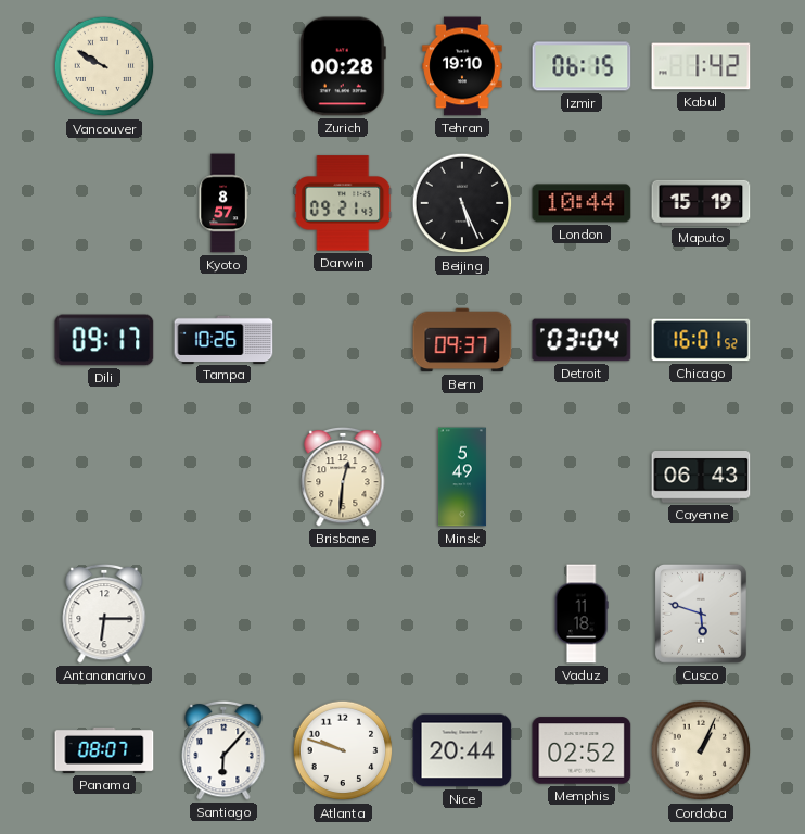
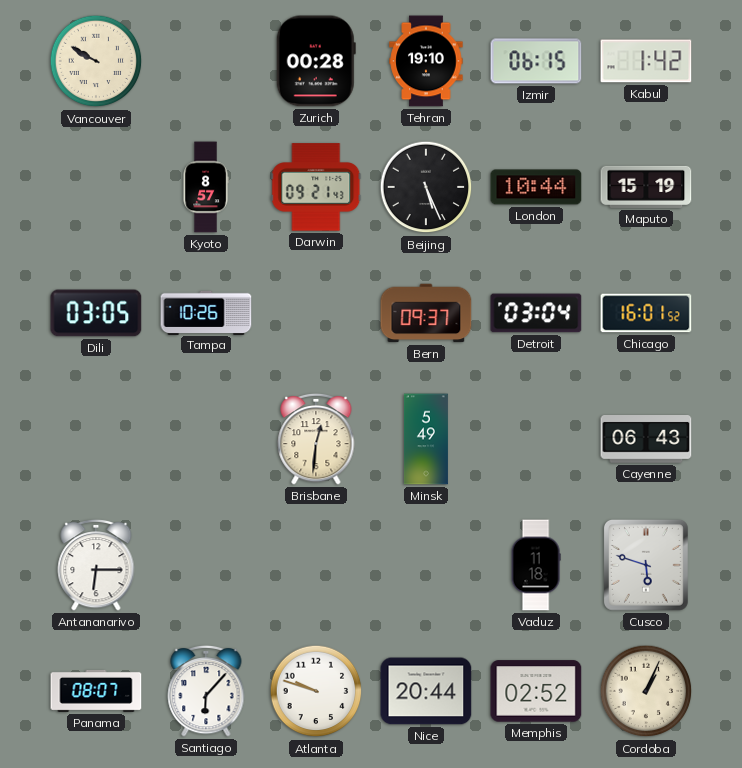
Dili: 09:17 -> 03:05 (96, 313)
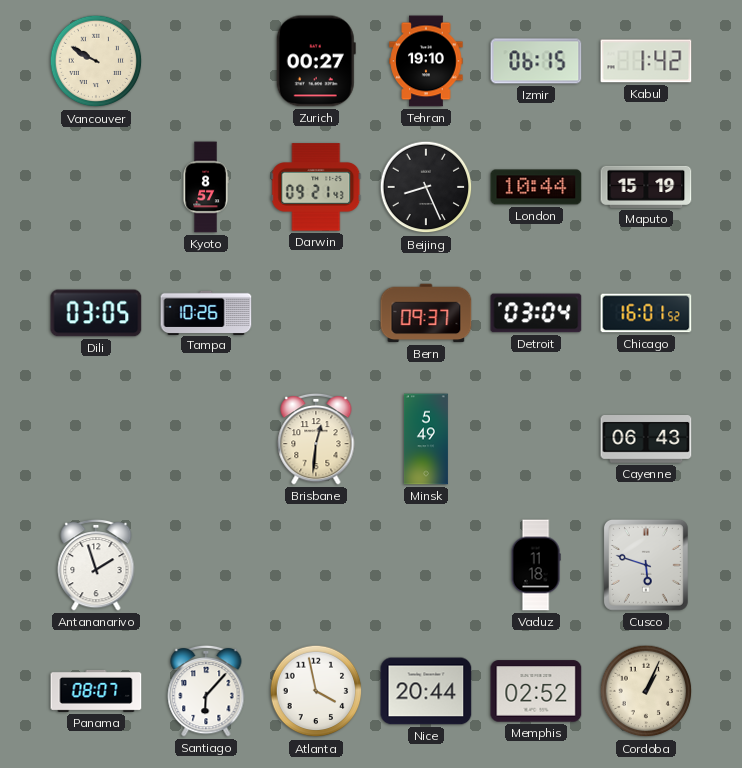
Zurich: 00:28 -> 00:27 (316, 61)
Beijing: 5:26 -> 8:26 (426, 187)
Antananarivo: 6:15 -> 1:57 (96, 565)
Atlanta: 9:48 -> 3:58 (316, 691)
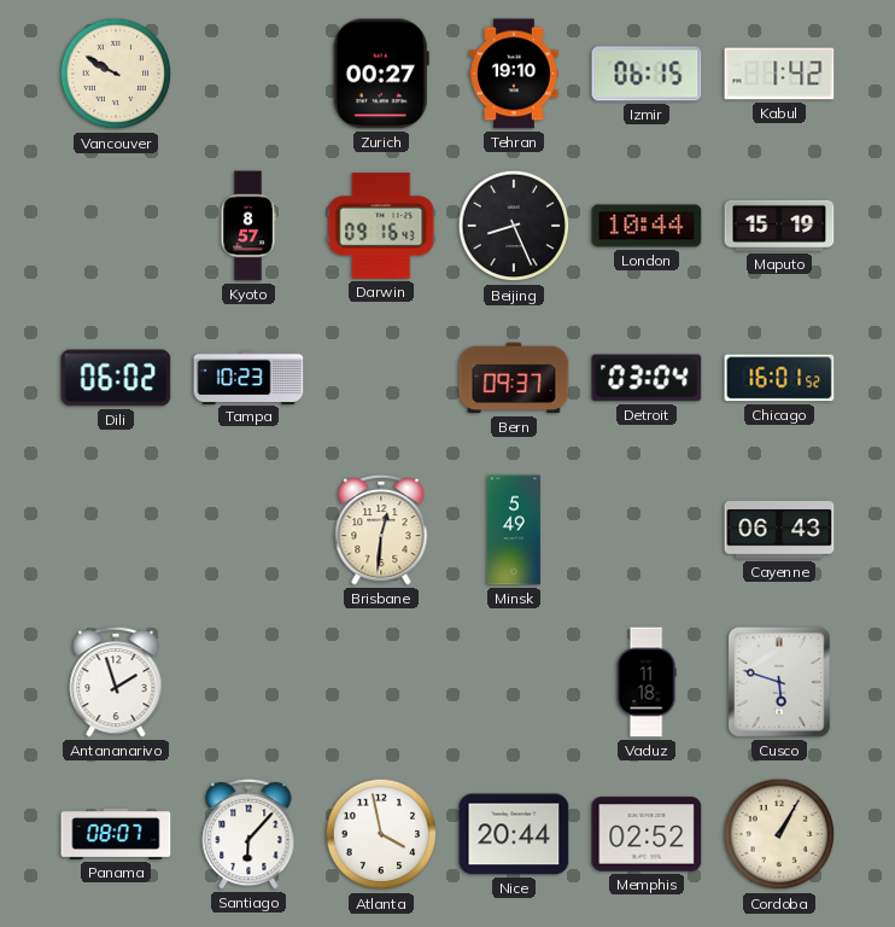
Darwin: 09:21 -> 09:16 (381, 226)
Dili: 03:05 -> 06:02 (116, 378)
Tampa: 10:26 -> 10:23 (248, 377)
Cordoba: 1:04 -> 1:05 (779, 834)
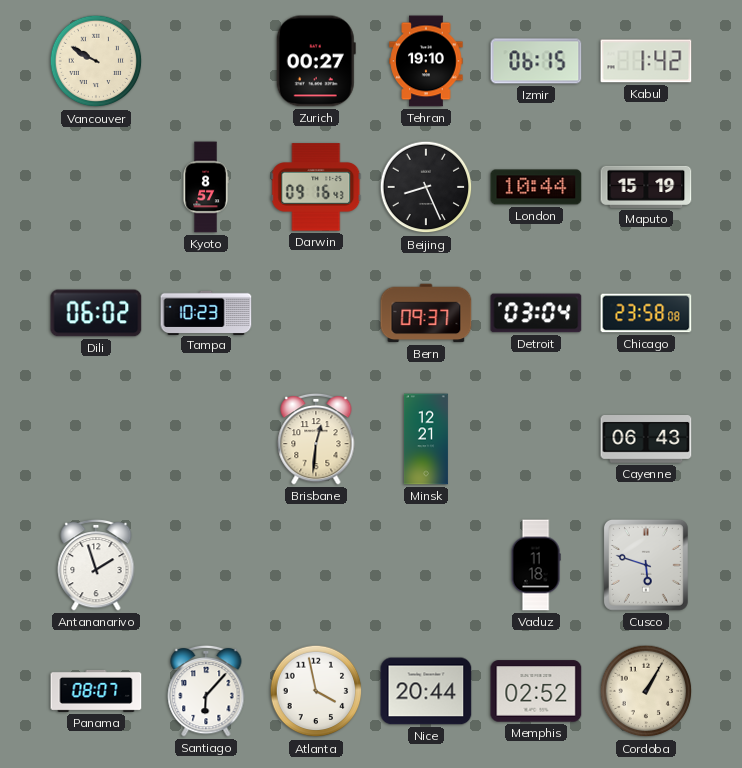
Chicago: 16:01 -> 23:58 (646, 313)
Minsk: 5:49 -> 12:21 (426, 439)
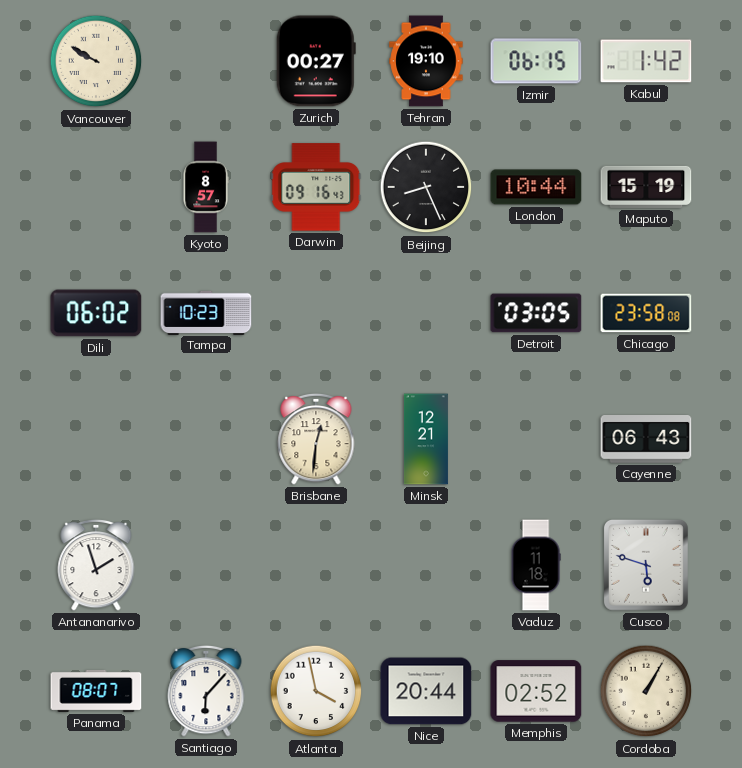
Bern: 09:37 -> none (426, 313)
Detroit: 03:04 -> 03:05 (536, 313)
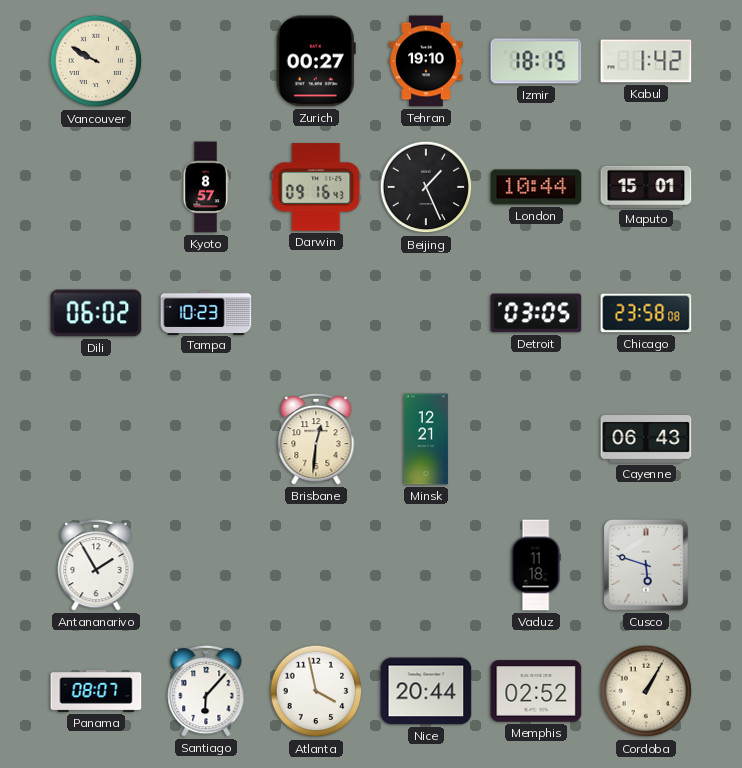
Izmir: 06:15 -> 18:15 (536, 61)
Beijing: 8:26 -> 1:26 (426, 187)
Maputo: 15:19 -> 15:01 (646, 187)
Antananarivo: 1:57 -> 1:55 (96, 565)
